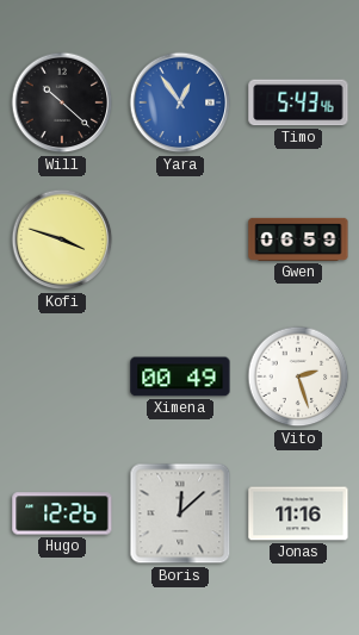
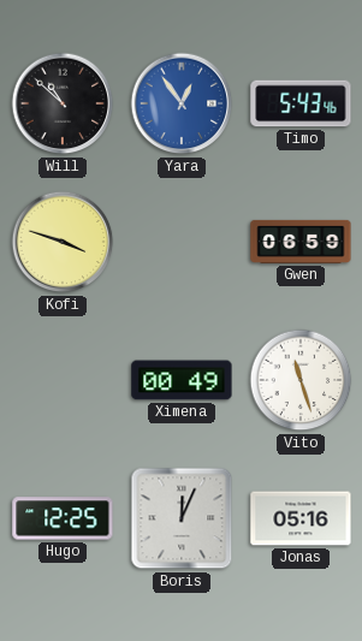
Will: 10:22 -> 10:52 (63, 103)
Vito: 2:27 -> 11:27 (301, 380)
Hugo: 12:26 -> 12:25 (63, 518)
Boris: 12:08 -> 12:04 (182, 518)
Jonas: 11:16 -> 05:16 (301, 518)
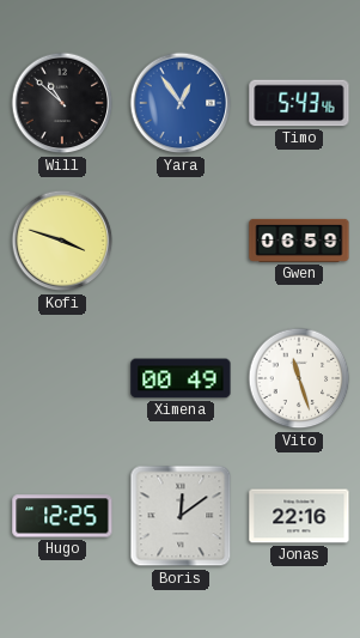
Boris: 12:04 -> 12:09 (181, 516)
Jonas: 05:16 -> 22:16 (299, 516)
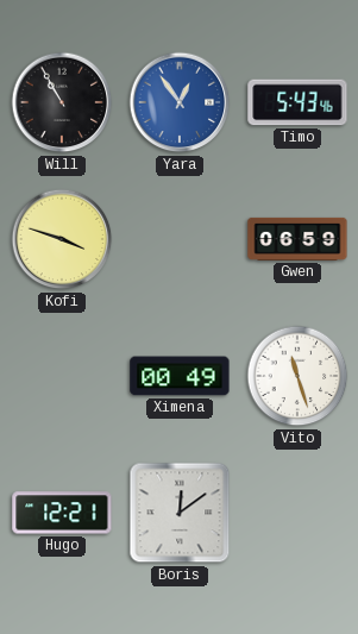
Will: 10:52 -> 10:55 (62, 102)
Hugo: 12:25 -> 12:21 (62, 513)
Jonas: 22:16 -> none (299, 516)
